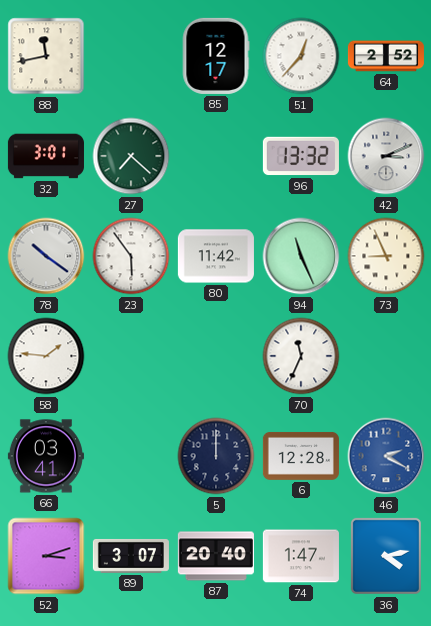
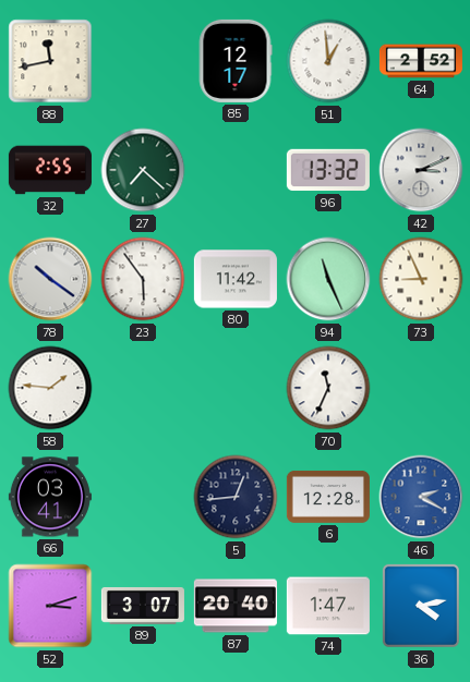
51: 12:37 -> 12:59 (328, 61)
32: 3:01 -> 2:55 (50, 170)
5: 12:00 -> 12:44 (236, 497)
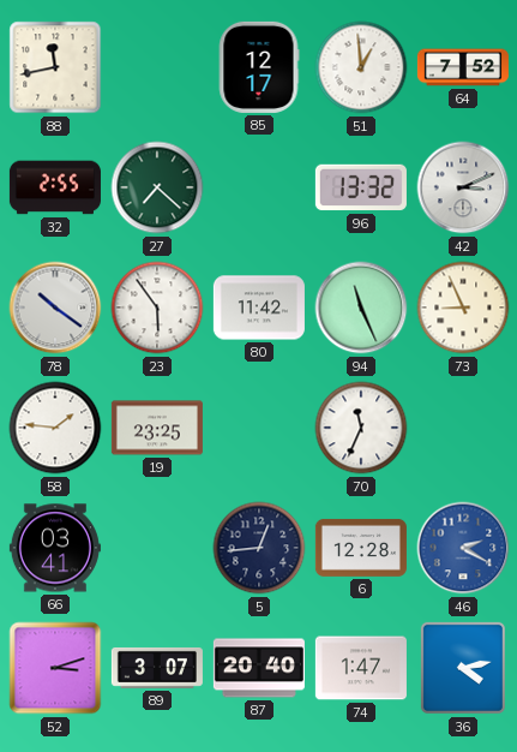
64: 2:52 -> 7:52 (463, 67)
19: none -> 23:25 (157, 428)
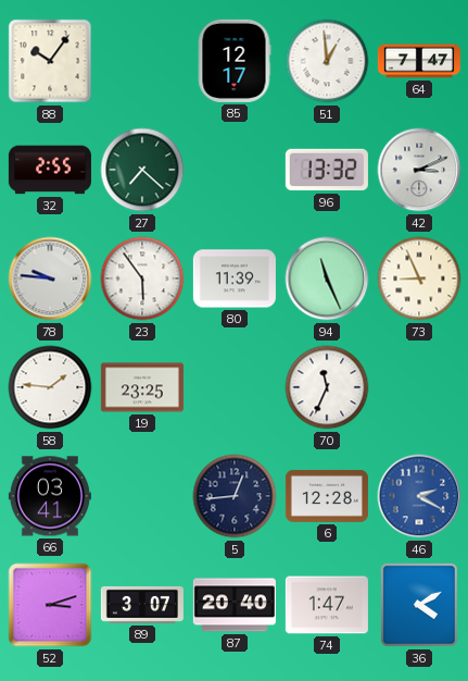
88: 11:43 -> 10:06 (50, 61)
64: 7:52 -> 7:47 (419, 61)
78: 10:21 -> 9:46 (50, 278)
80: 11:42 -> 11:39 (235, 278)
36: 4:13 -> 4:10 (419, 605)
